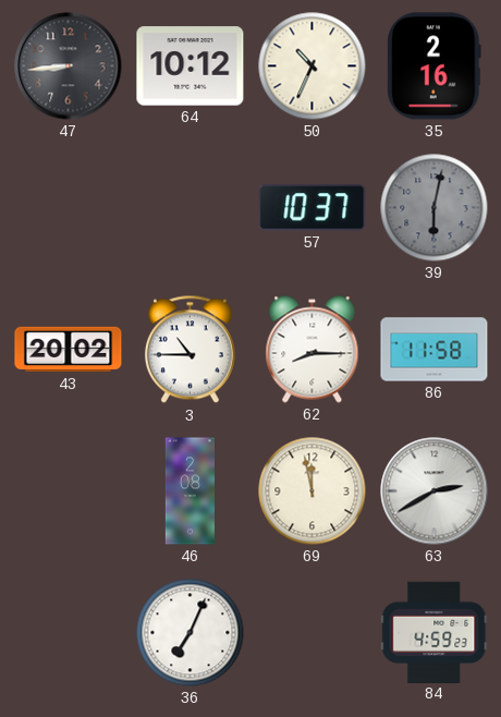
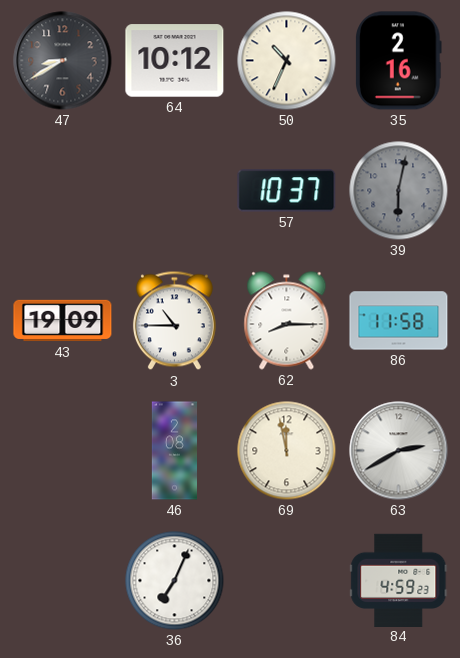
47: 8:44 -> 8:40 (63, 61)
43: 20:02 -> 19:09 (63, 321)
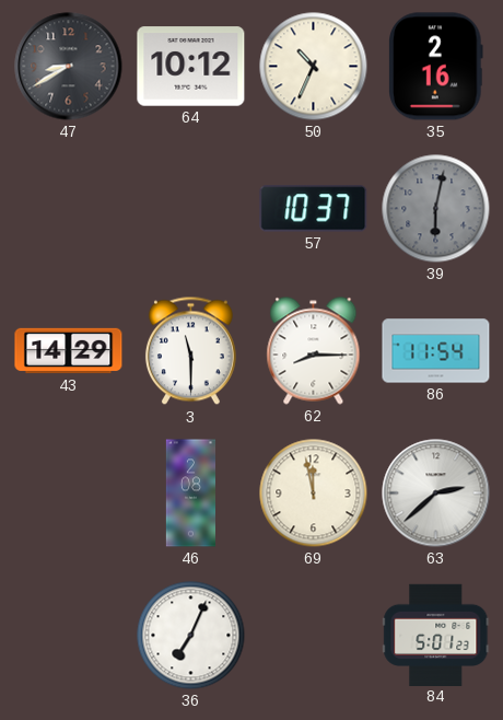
43: 19:09 -> 14:29 (69, 351)
3: 10:45 -> 11:30 (190, 351)
86: 11:58 -> 11:54 (436, 351)
63: 2:40 -> 2:38 (436, 493)
84: 4:59 -> 5:01 (436, 635)
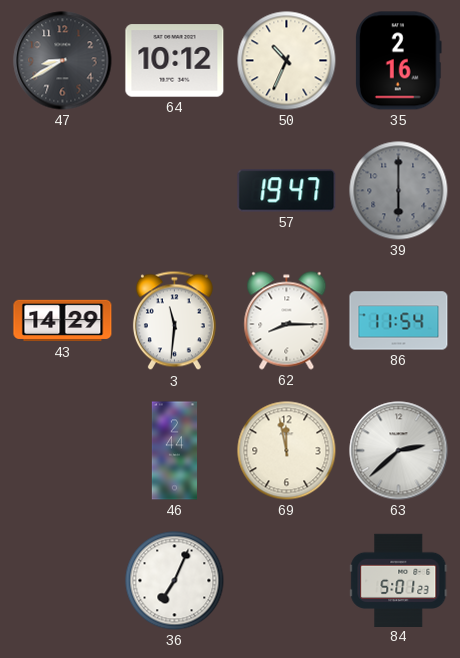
57: 10:37 -> 19:47 (287, 191)
39: 6:02 -> 6:00 (399, 191)
3: 11:30 -> 11:31 (174, 321)
46: 2:08 -> 2:44 (174, 451)
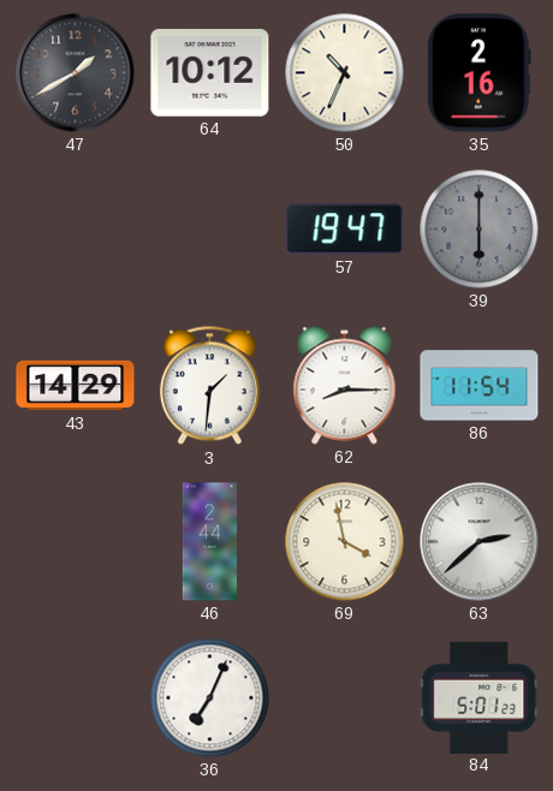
47: 8:40 -> 1:40 (76, 73)
3: 11:31 -> 1:31 (209, 386)
69: 11:58 -> 3:58 (345, 542)
